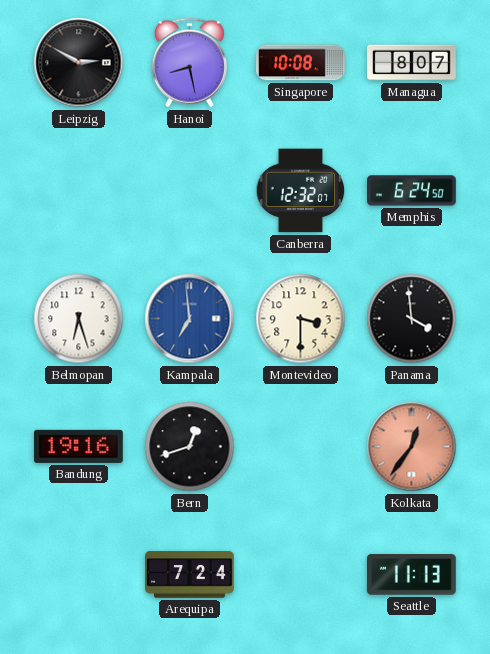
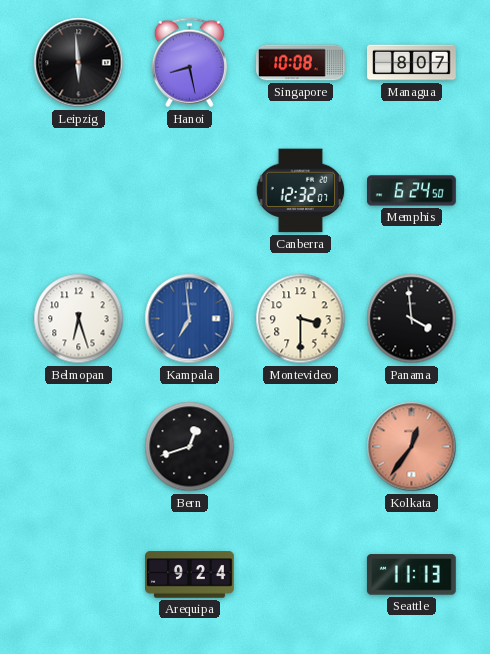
Leipzig: 2:50 -> 5:59 (79, 63)
Bandung: 19:16 -> none (78, 446)
Arequipa: 7:24 -> 9:24 (190, 575)
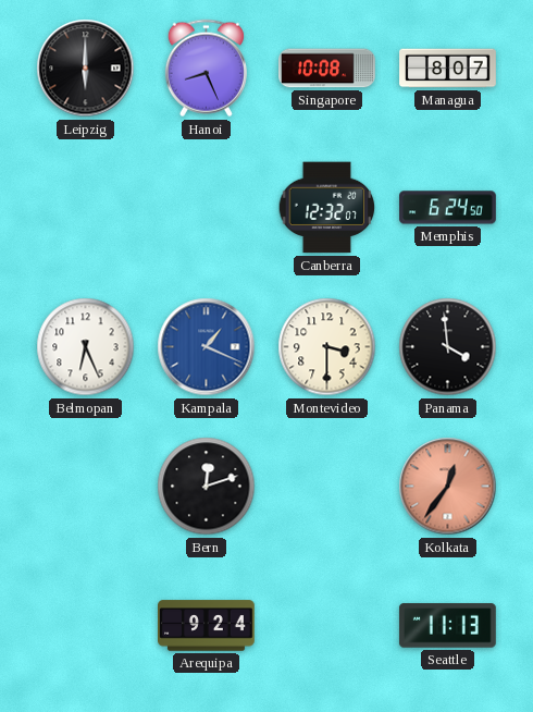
Leipzig: 5:59 -> 6:00 (86, 69)
Hanoi: 8:28 -> 8:26 (206, 69)
Belmopan: 6:27 -> 6:26 (86, 347)
Kampala: 6:59 -> 1:19 (207, 347)
Bern: 12:42 -> 12:12 (207, 487)
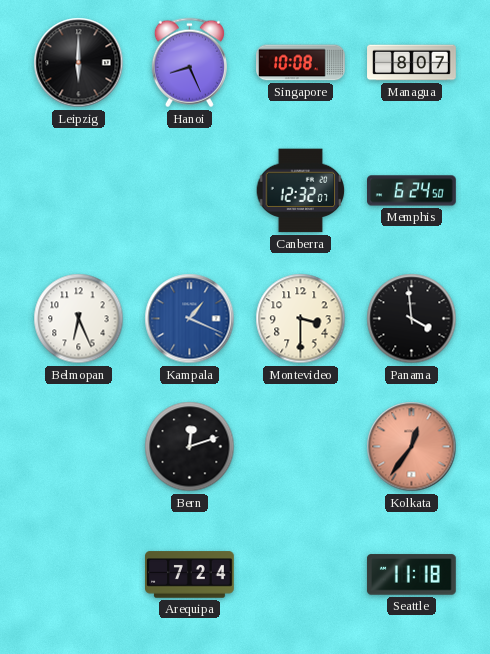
Arequipa: 9:24 -> 7:24 (190, 575)
Seattle: 11:13 -> 11:18 (411, 575)
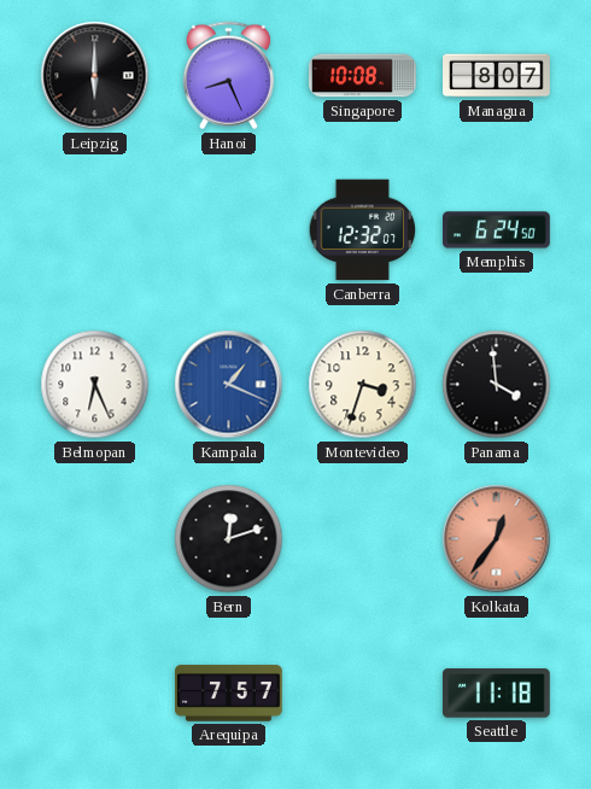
Montevideo: 3:30 -> 3:33 (363, 385)
Arequipa: 7:24 -> 7:57 (229, 694)
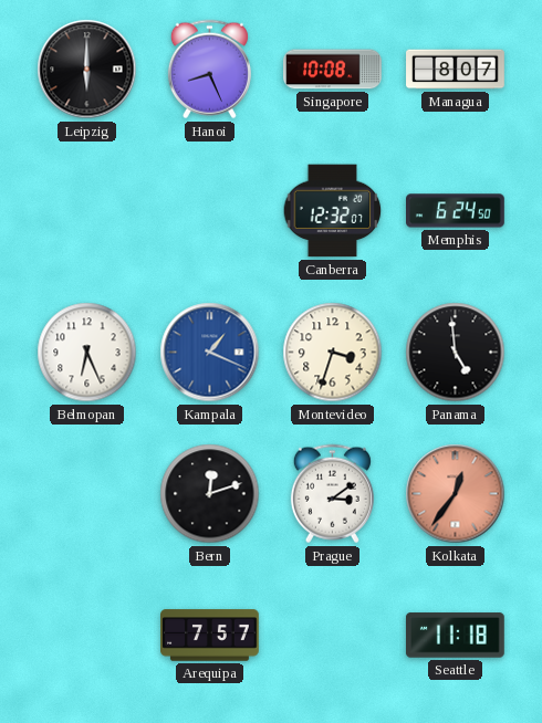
Panama: 3:59 -> 4:59 (456, 353)
Prague: none -> 3:09 (332, 494)
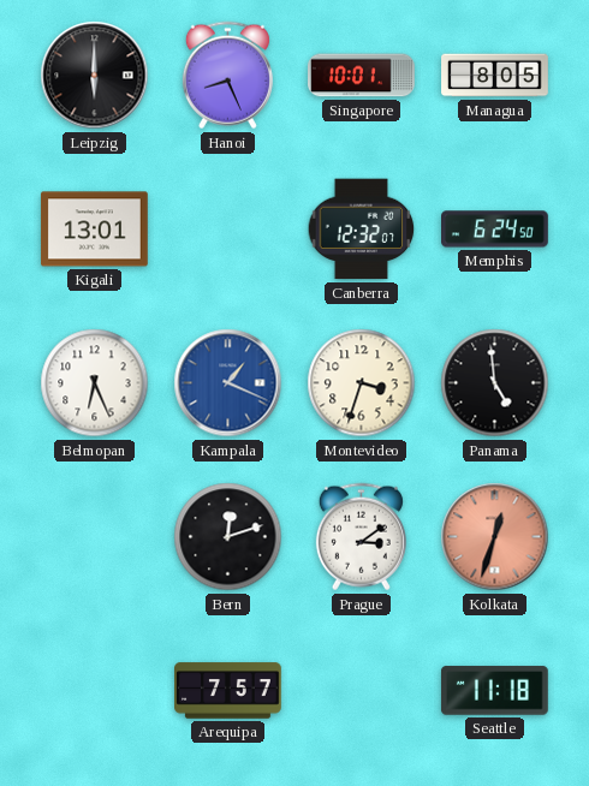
Singapore: 10:08 -> 10:01 (362, 76)
Managua: 8:07 -> 8:05 (495, 76)
Kigali: none -> 13:01 (94, 230)
Kolkata: 12:36 -> 12:33 (495, 537)
